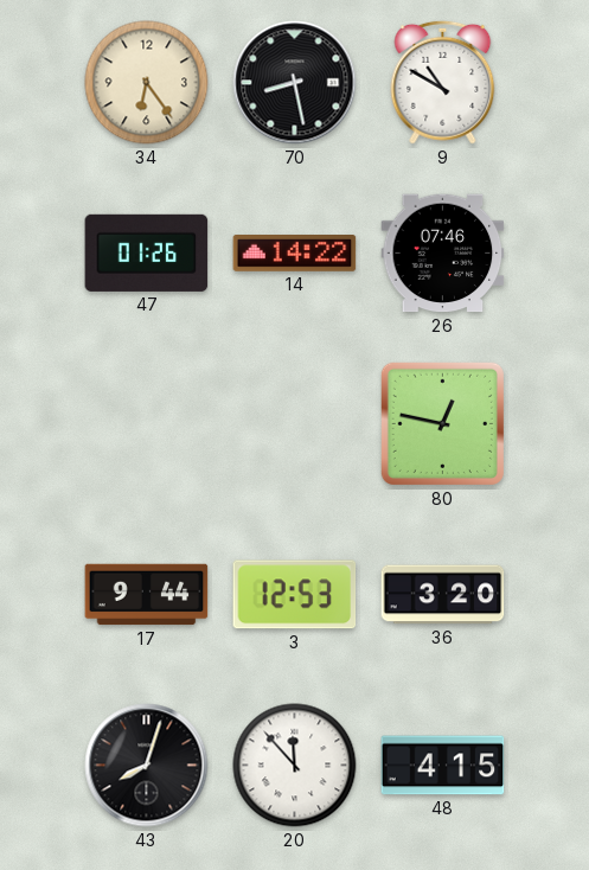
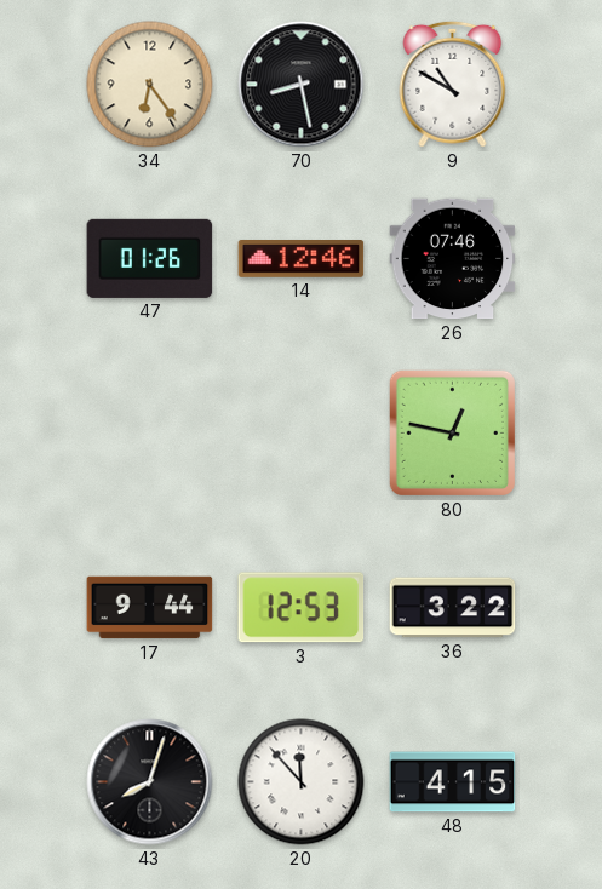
14: 14:22 -> 12:46 (302, 259)
36: 3:20 -> 3:22 (453, 608)
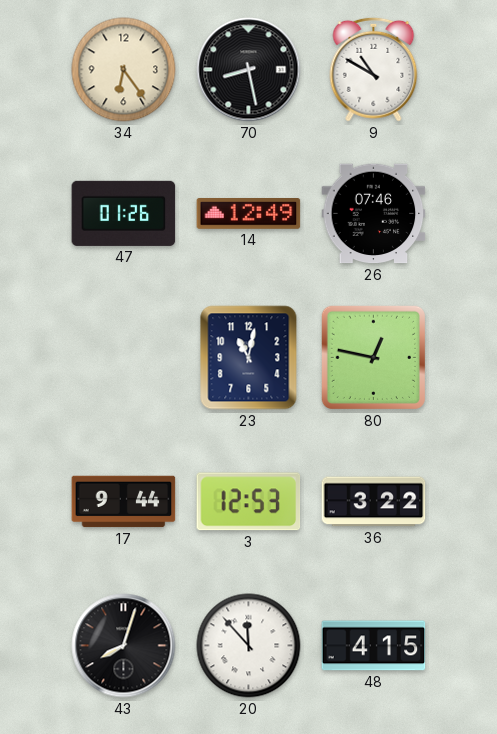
14: 12:46 -> 12:49 (249, 214)
23: none -> 11:02 (249, 358)
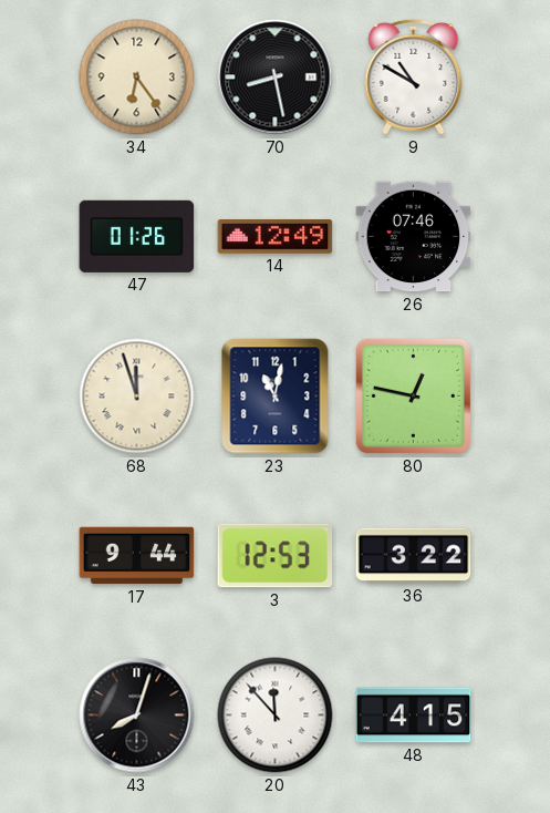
68: none -> 11:57 (137, 397)
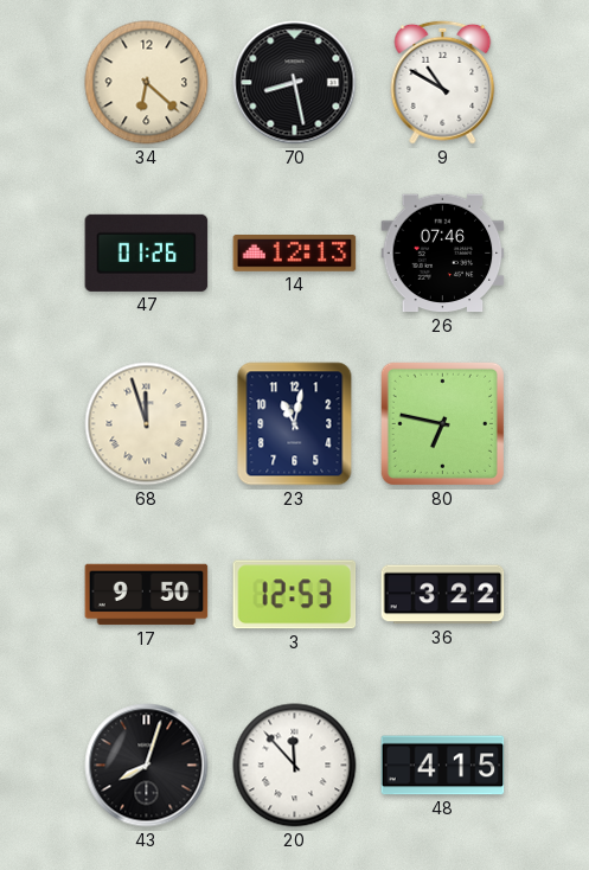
34: 6:24 -> 6:22 (147, 83)
14: 12:49 -> 12:13 (295, 254)
80: 12:47 -> 6:47 (442, 423)
17: 9:44 -> 9:50 (147, 595)
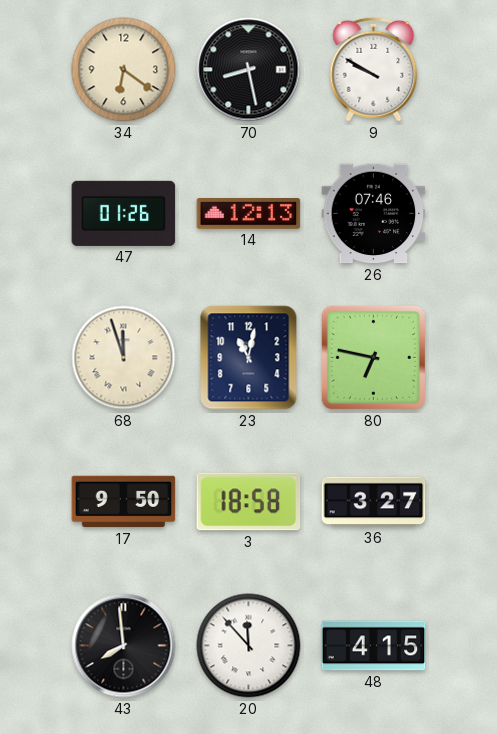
34: 6:22 -> 6:21 (124, 70)
9: 10:50 -> 9:50 (374, 69)
3: 12:53 -> 18:58 (249, 502)
36: 3:22 -> 3:27 (374, 502)
43: 8:03 -> 7:59 (124, 646)
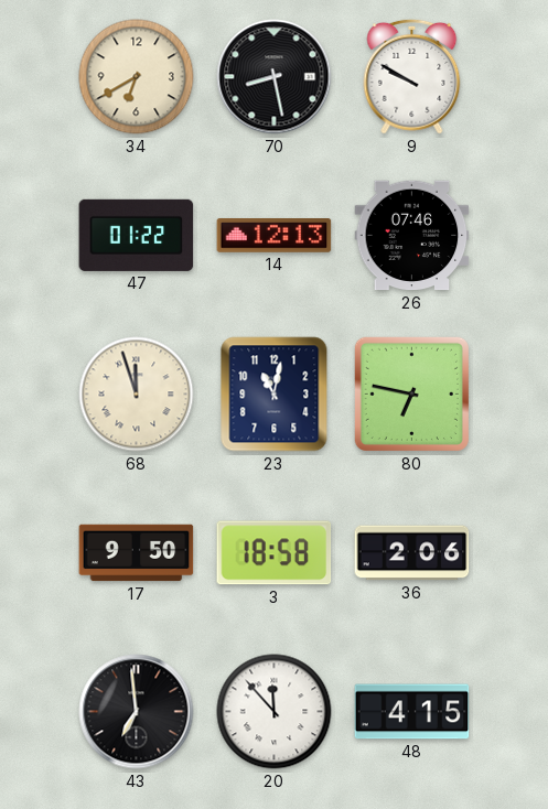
34: 6:21 -> 6:40 (137, 77)
47: 01:26 -> 01:22 (137, 235)
36: 3:27 -> 2:06 (412, 553)
43: 7:59 -> 6:59 (137, 712)
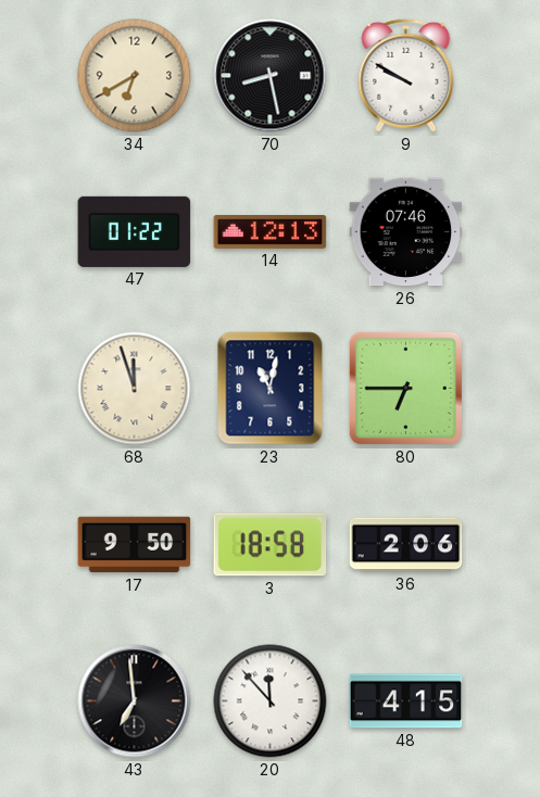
80: 6:47 -> 6:45 (405, 388)
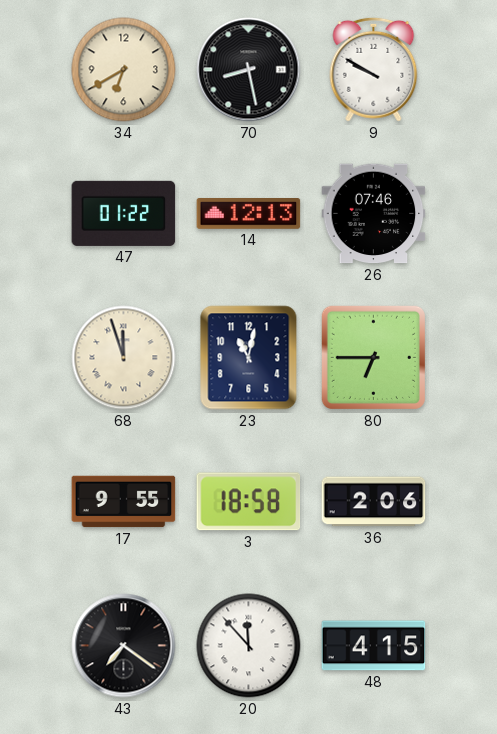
17: 9:50 -> 9:55 (124, 502)
43: 6:59 -> 7:21 (124, 646)
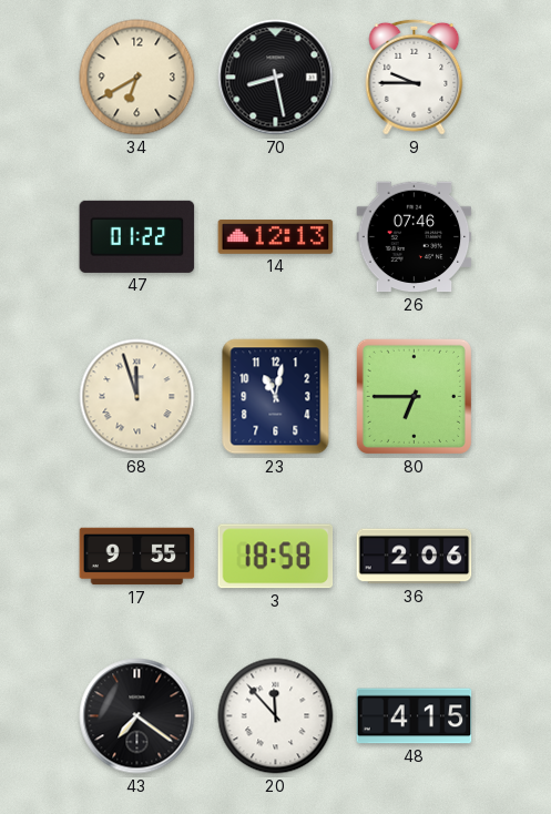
9: 9:50 -> 9:45 (415, 77)
